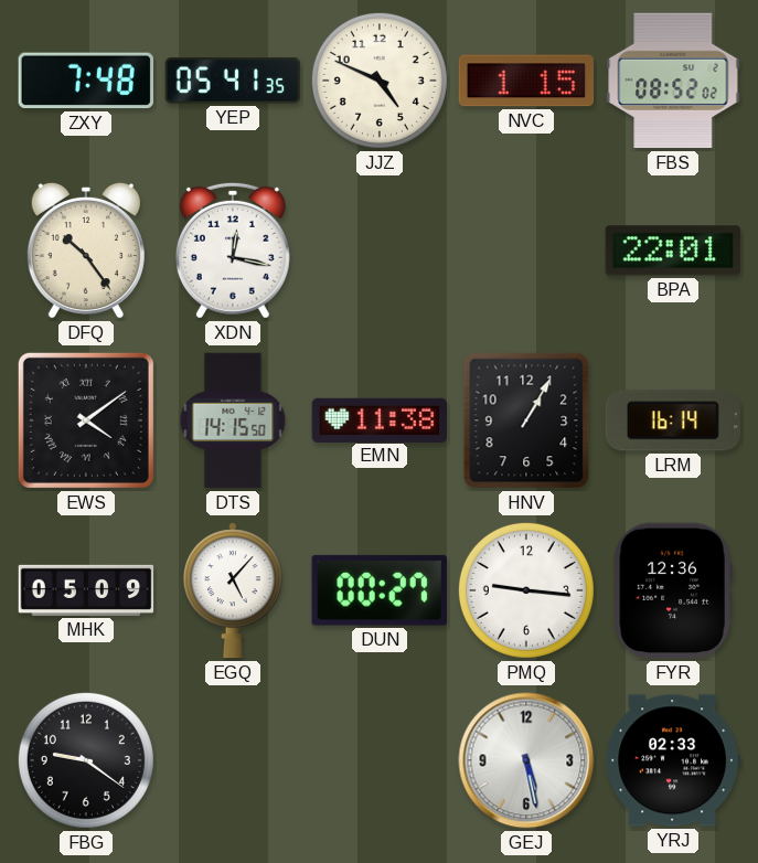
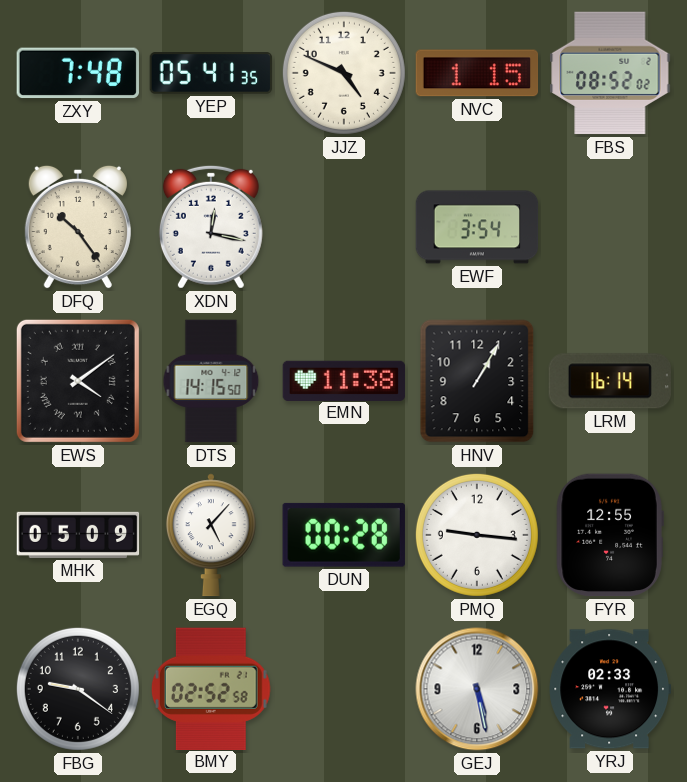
EWF: none -> 3:54 (477, 227)
BPA: 22:01 -> none (673, 251)
DUN: 00:27 -> 00:28 (344, 535)
FYR: 12:36 -> 12:55 (610, 535)
BMY: none -> 02:52 (211, 688)
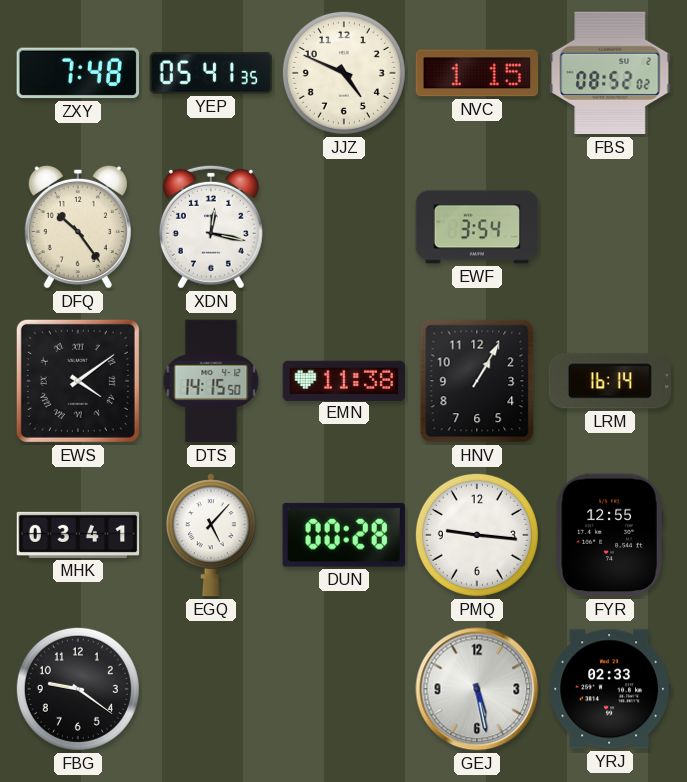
MHK: 05:09 -> 03:41 (78, 535)
BMY: 02:52 -> none (211, 688)
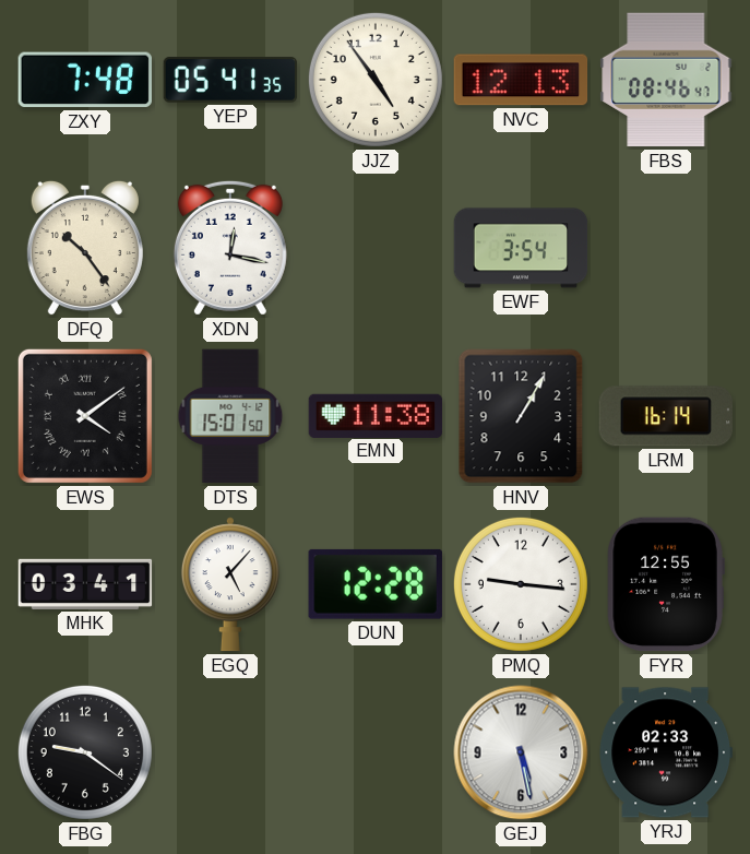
JJZ: 4:49 -> 4:54 (376, 80)
NVC: 1:15 -> 12:13 (521, 80)
FBS: 08:52 -> 08:46 (666, 80)
DTS: 14:15 -> 15:01 (230, 416)
DUN: 00:28 -> 12:28 (376, 584)
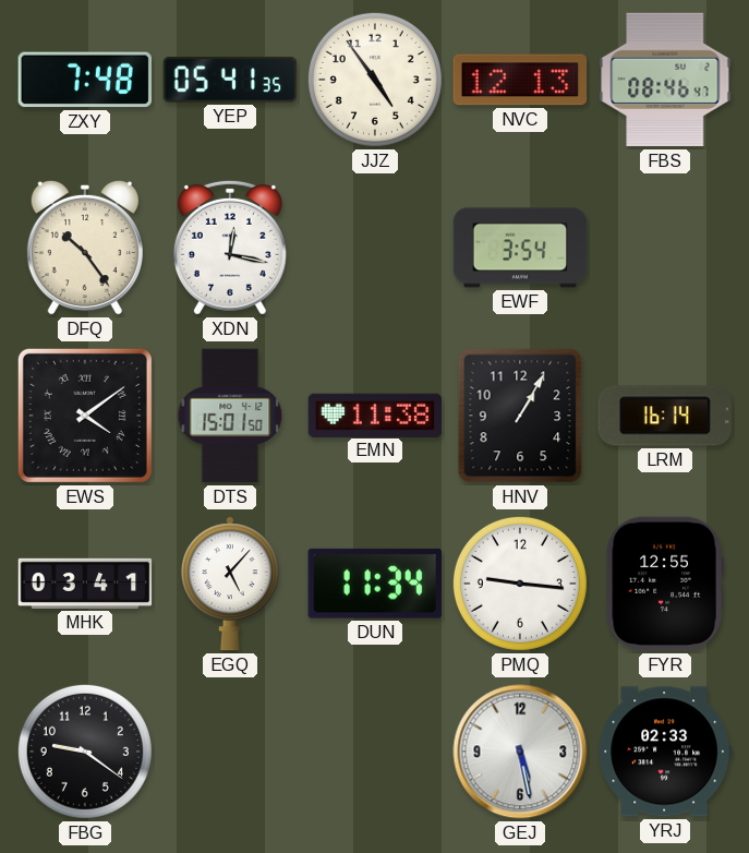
DUN: 12:28 -> 11:34 (375, 584)
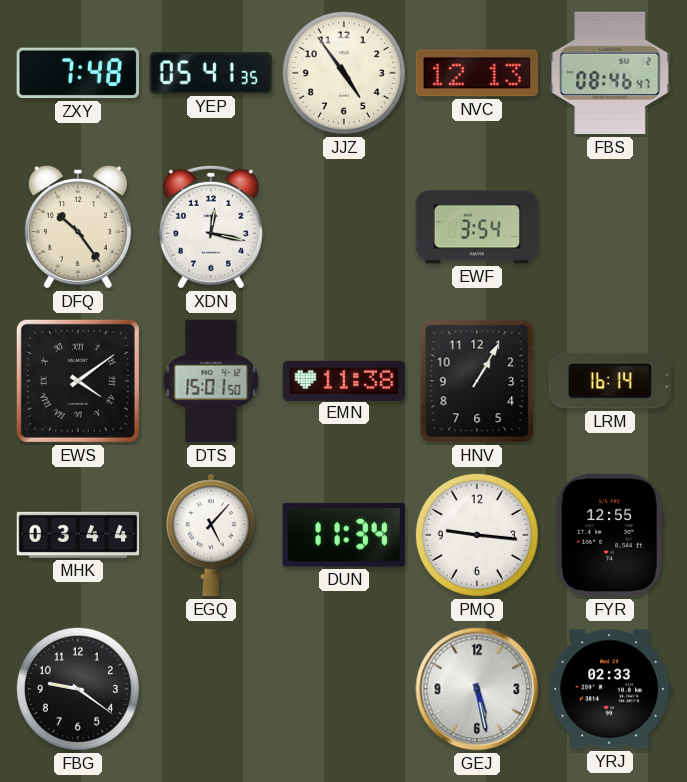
MHK: 03:41 -> 03:44 (78, 535)
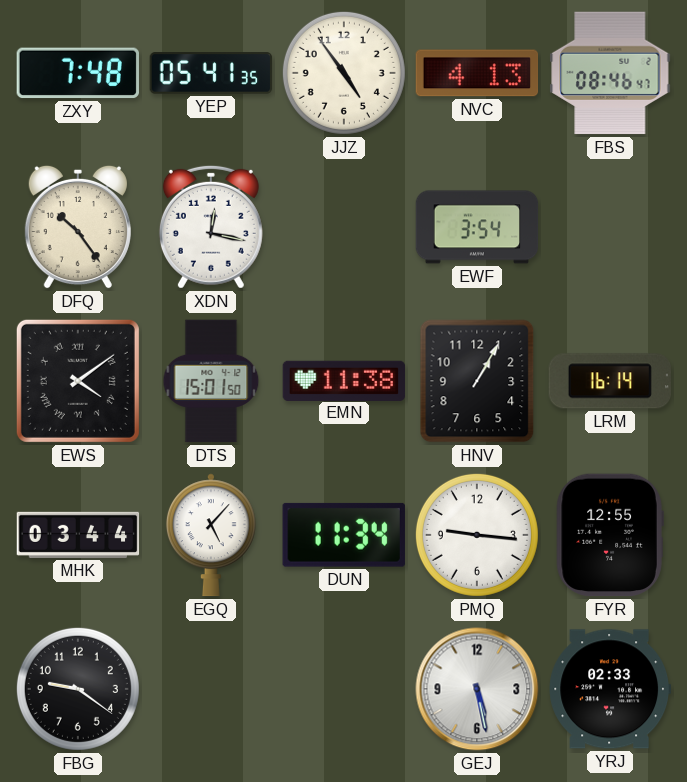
NVC: 12:13 -> 4:13 (477, 73)
